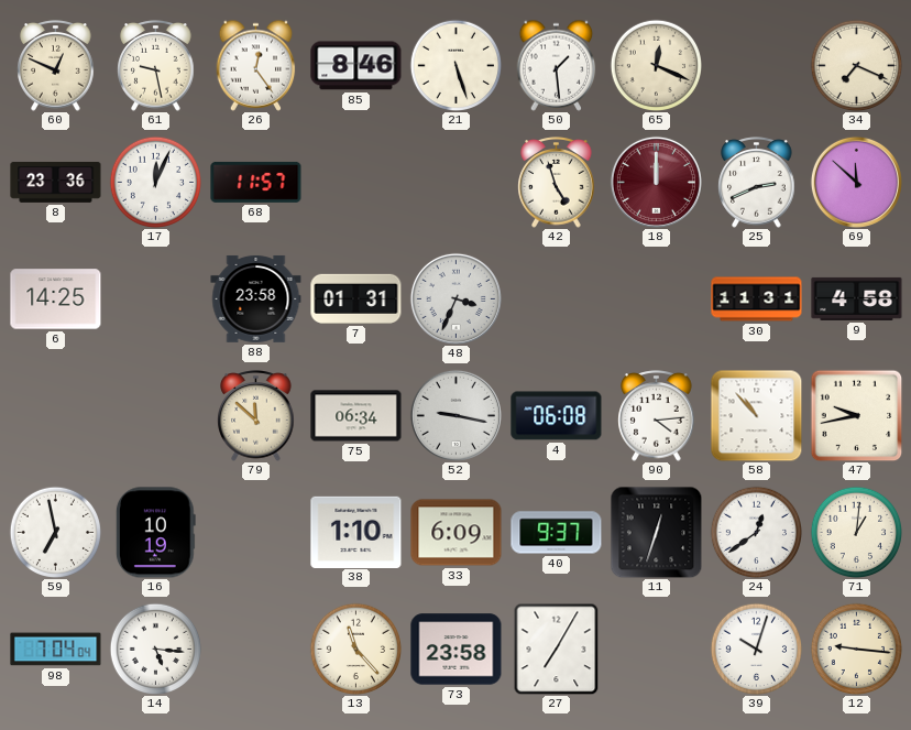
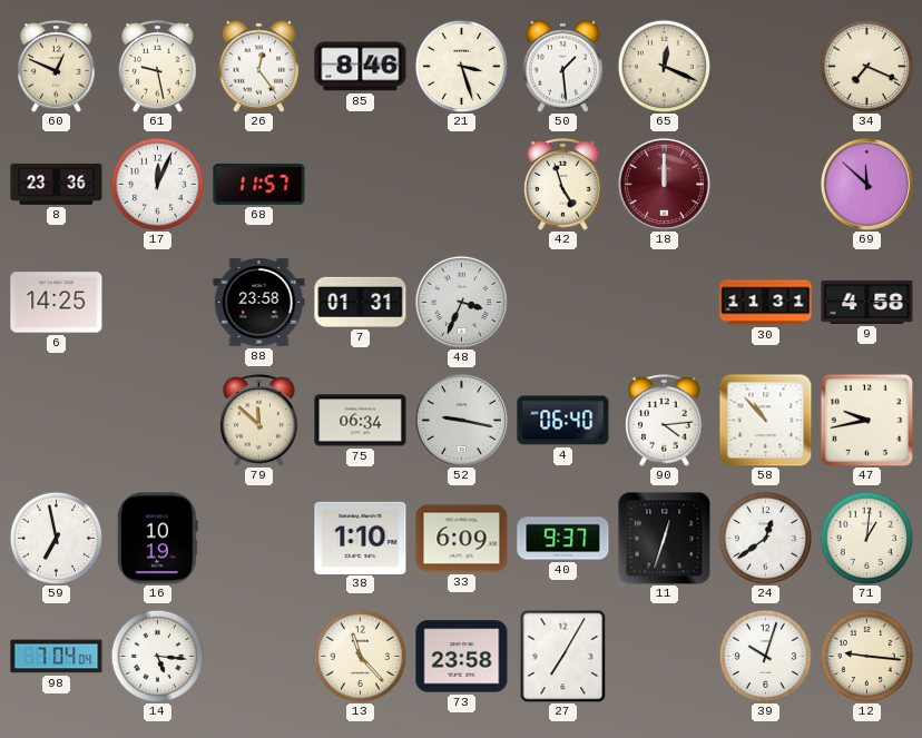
21: 5:27 -> 3:27 (461, 66)
25: 2:41 -> none (757, 183)
4: 06:08 -> 06:40 (563, 421)
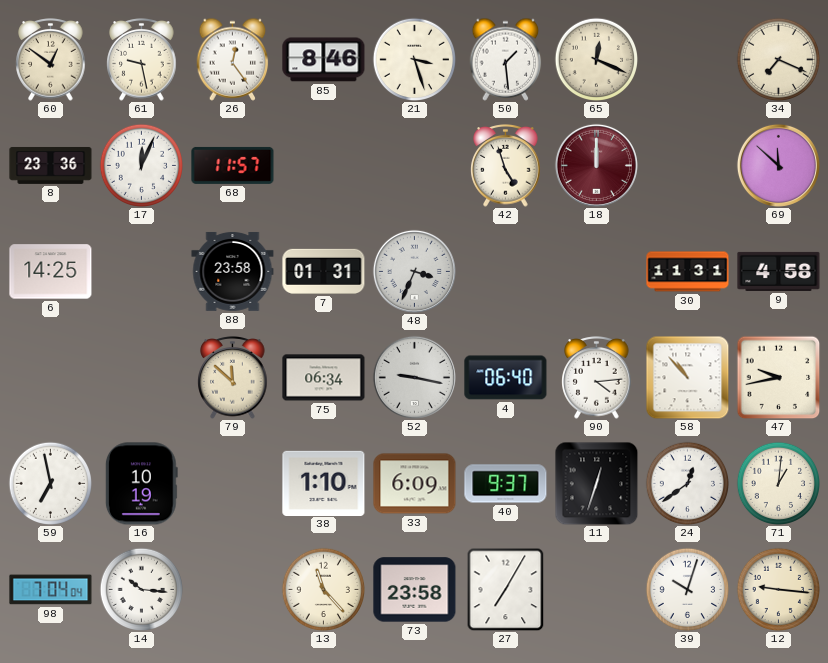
60: 12:49 -> 12:51 (51, 60)
14: 5:16 -> 10:16 (141, 589)
